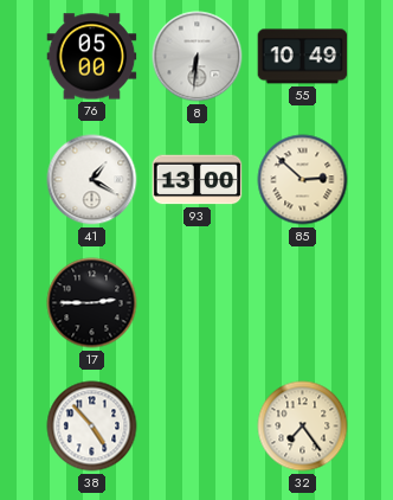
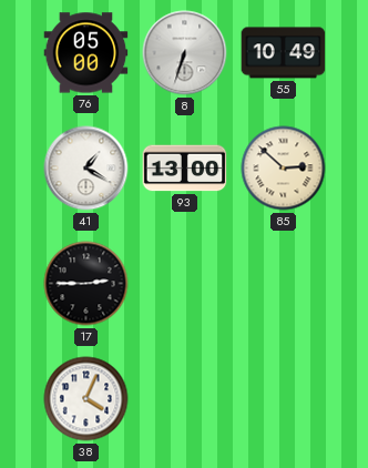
8: 6:31 -> 6:33 (185, 53)
38: 4:53 -> 4:04 (86, 399)
32: 7:24 -> none (303, 427)
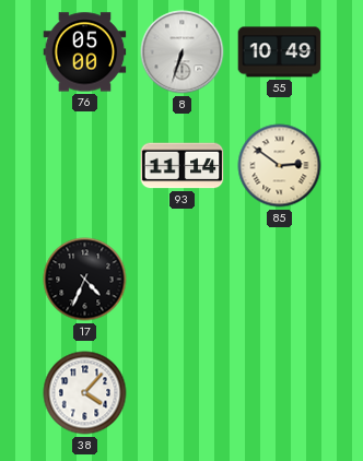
41: 1:20 -> none (86, 169)
93: 13:00 -> 11:14 (183, 166)
85: 2:52 -> 2:51 (280, 166)
17: 2:45 -> 4:34 (85, 280)
38: 4:04 -> 4:07 (85, 393)
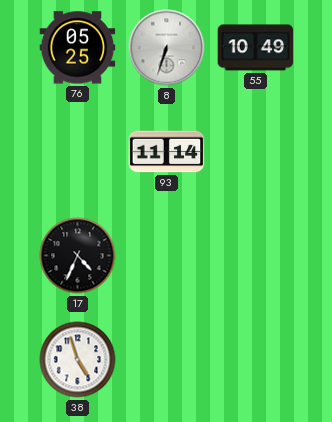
76: 05:00 -> 05:25 (78, 48)
85: 2:51 -> none (280, 166)
38: 4:07 -> 4:57 (78, 360)
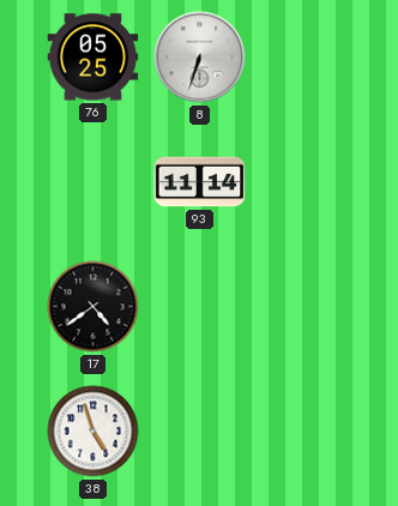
55: 10:49 -> none (256, 48)
17: 4:34 -> 4:39 (94, 307)
